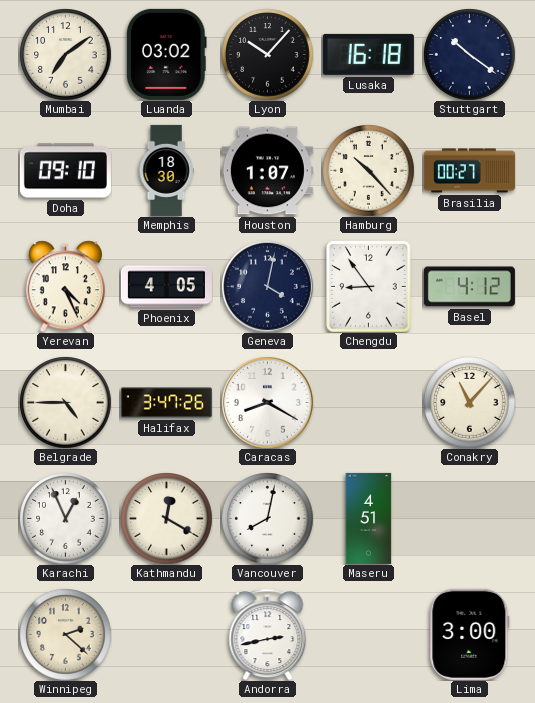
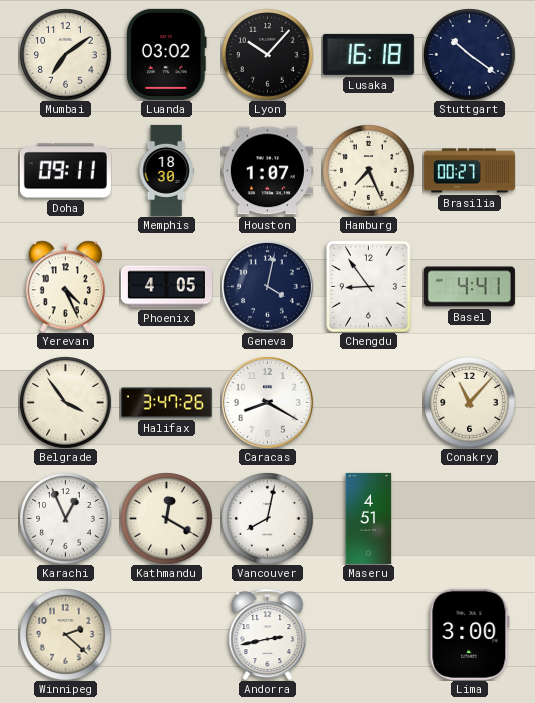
Doha: 09:10 -> 09:11 (65, 171)
Hamburg: 10:23 -> 7:26 (368, 170)
Basel: 4:12 -> 4:41 (469, 287)
Belgrade: 4:45 -> 3:54 (65, 402)
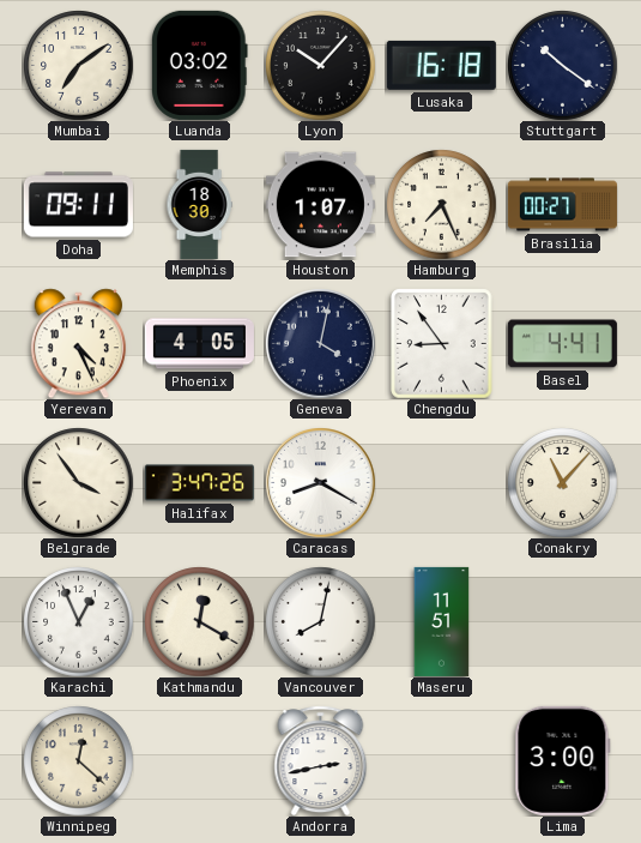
Maseru: 4:51 -> 11:51 (442, 621)
Winnipeg: 2:22 -> 12:22 (78, 760)
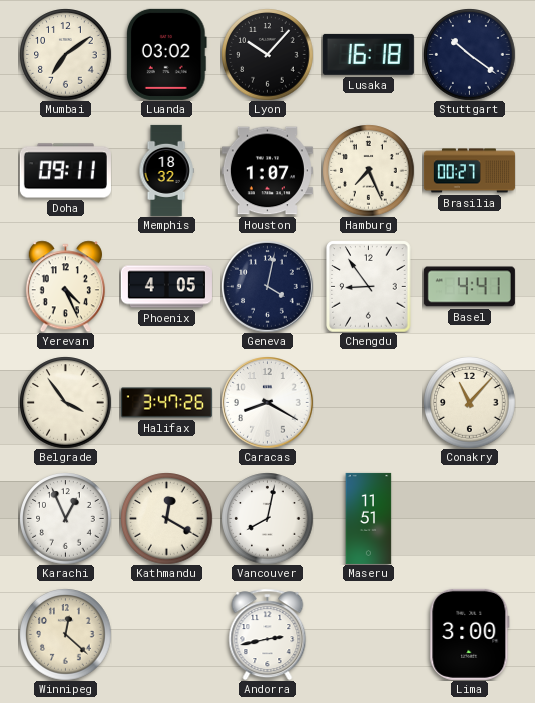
Memphis: 18:30 -> 18:32 (166, 170)
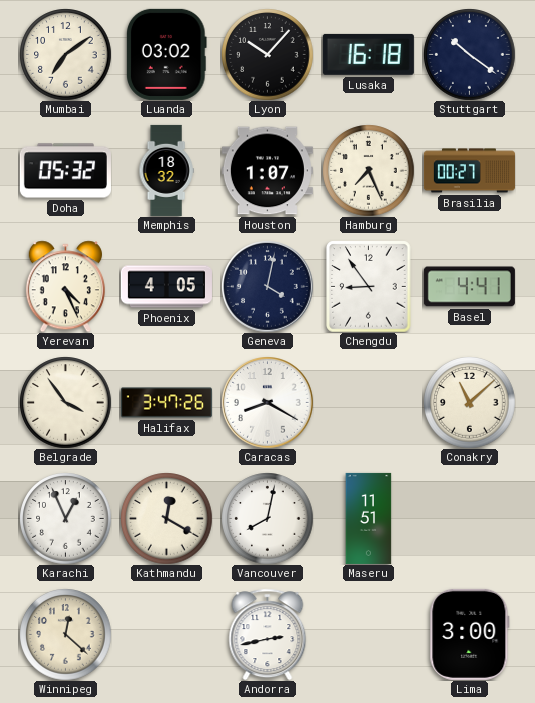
Doha: 09:11 -> 05:32 (65, 171)
Conakry: 11:07 -> 11:08 (469, 402)
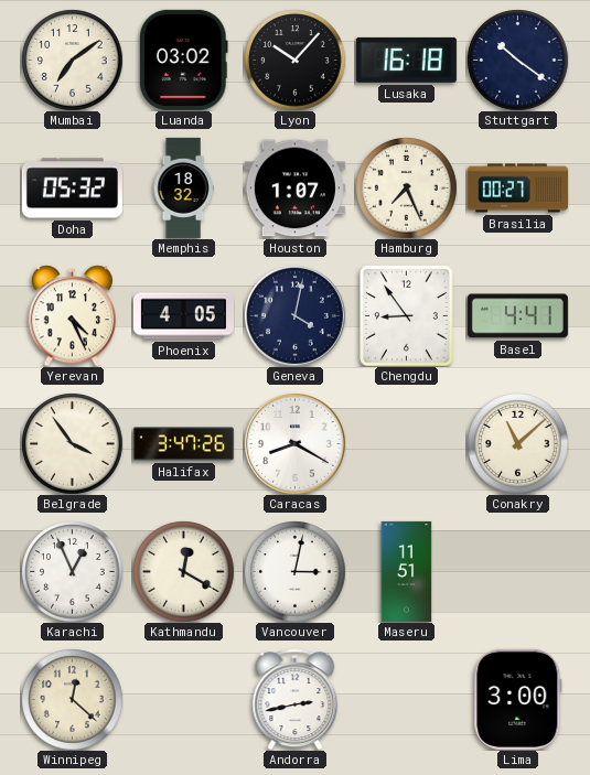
Vancouver: 8:02 -> 3:02 (294, 571)
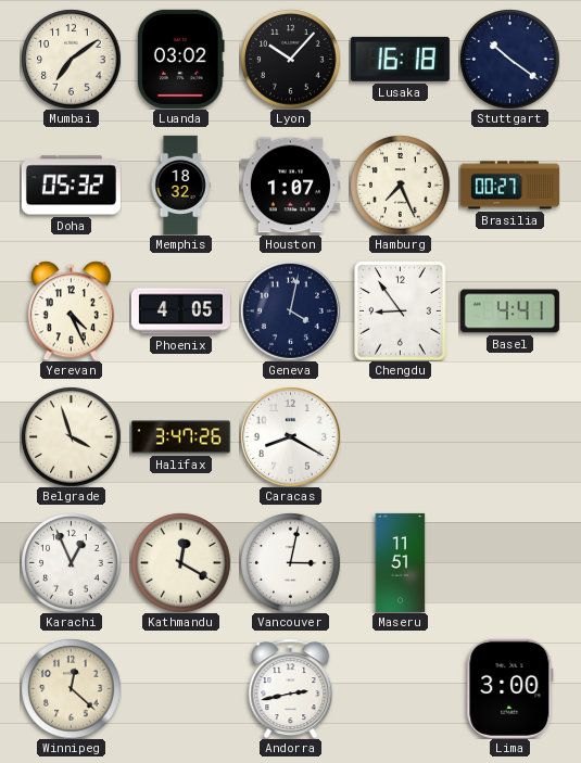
Belgrade: 3:54 -> 3:57 (71, 436)
Conakry: 11:08 -> none (517, 443)
